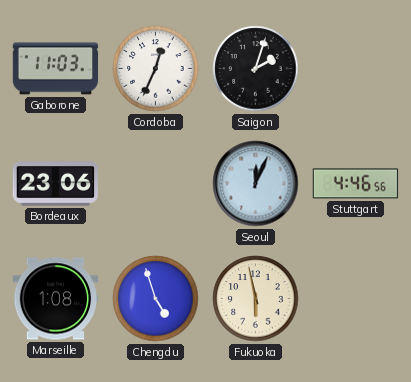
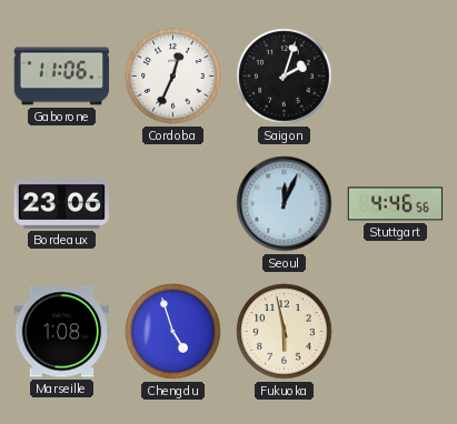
Gaborone: 11:03 -> 11:06 (62, 77)
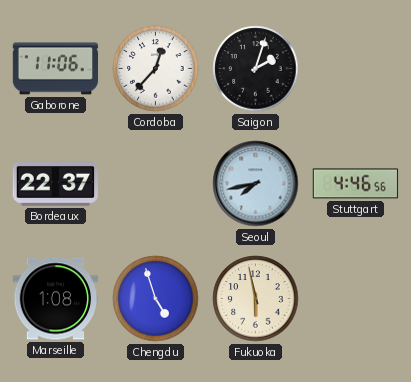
Cordoba: 12:34 -> 12:37 (156, 69)
Bordeaux: 23:06 -> 22:37 (56, 184)
Seoul: 12:04 -> 7:43 (256, 184)
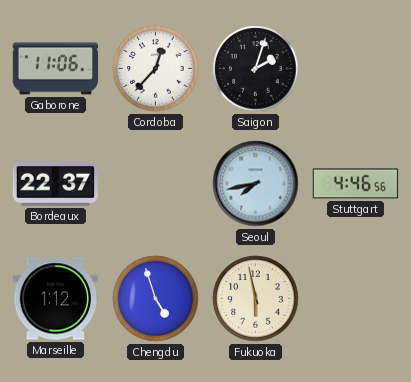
Marseille: 1:08 -> 1:12 (56, 299)
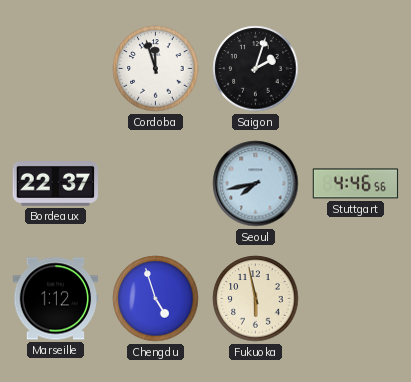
Gaborone: 11:06 -> none (56, 69)
Cordoba: 12:37 -> 11:57 (156, 69)
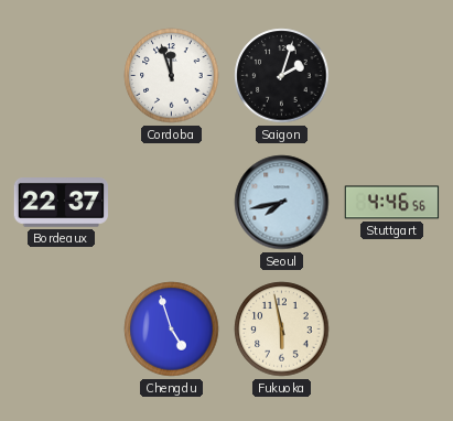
Marseille: 1:12 -> none (56, 299)
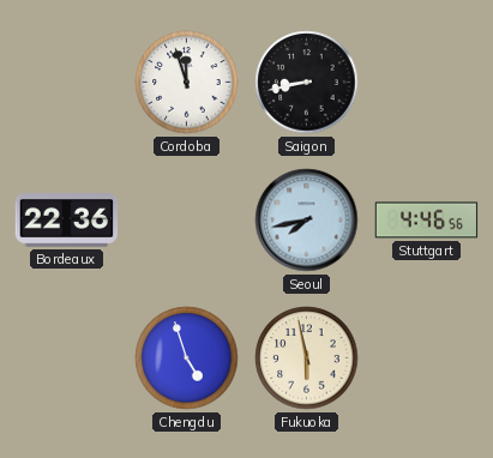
Saigon: 2:03 -> 8:43 (307, 83)
Bordeaux: 22:37 -> 22:36 (67, 221)
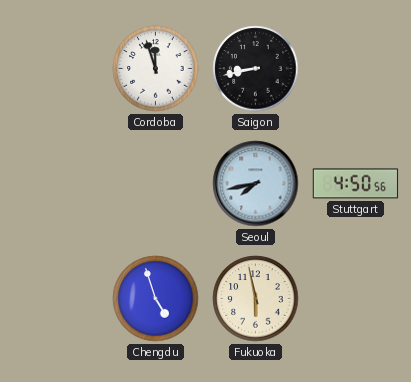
Bordeaux: 22:36 -> none (67, 221)
Stuttgart: 4:46 -> 4:50 (356, 184)
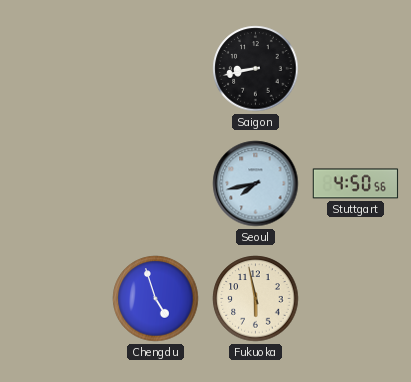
Cordoba: 11:57 -> none (156, 69)
